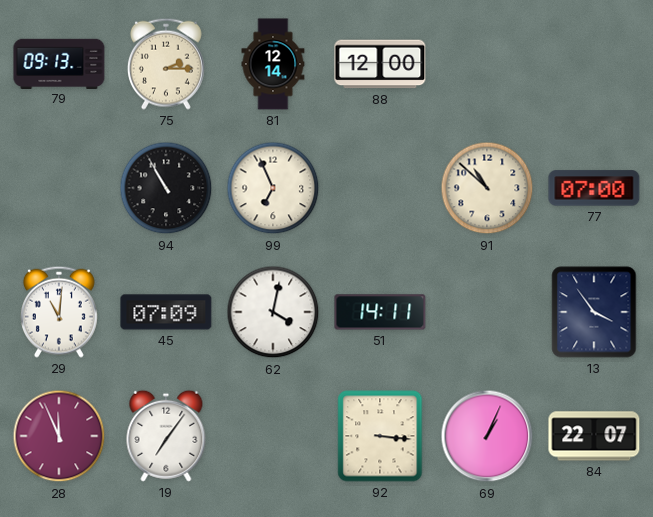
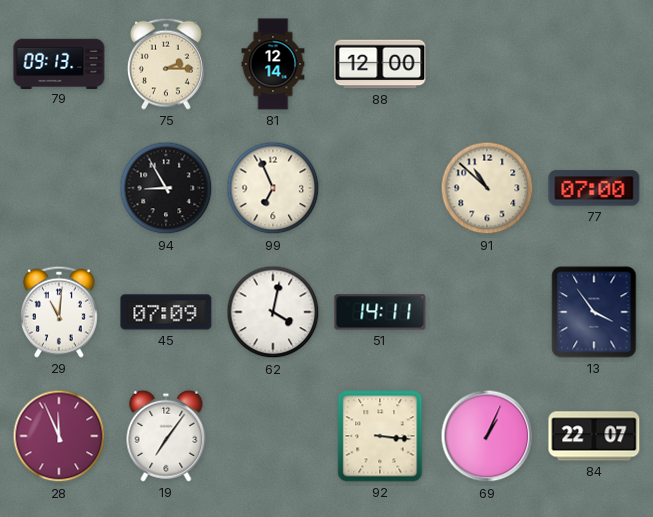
94: 10:55 -> 8:55 (166, 188)
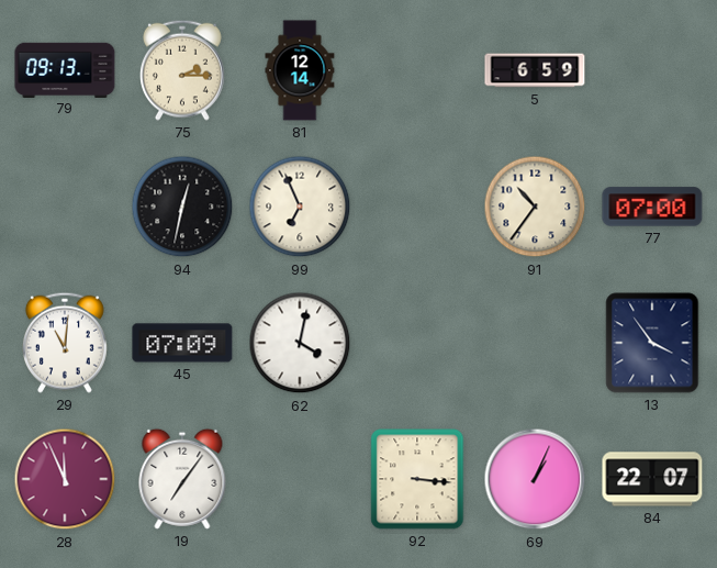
88: 12:00 -> none (380, 64)
5: none -> 6:59 (535, 70)
94: 8:55 -> 12:32 (182, 207)
91: 10:52 -> 10:36 (535, 207)
51: 14:11 -> none (380, 312)
